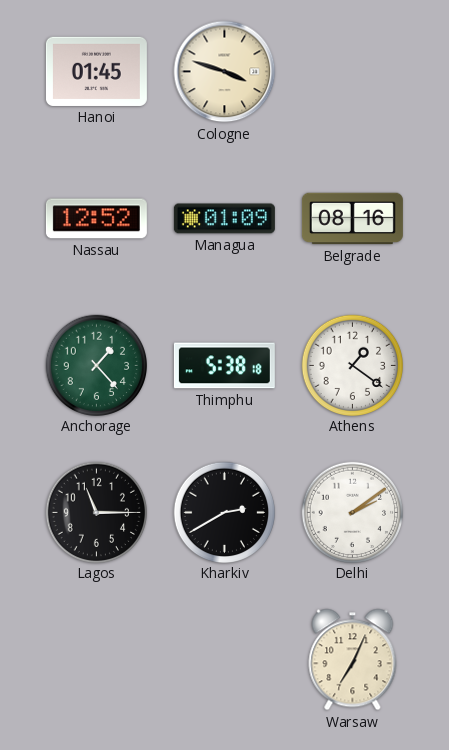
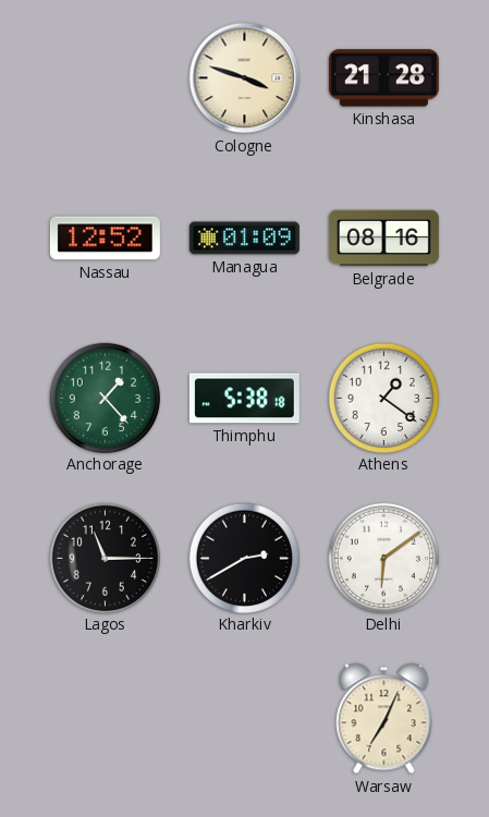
Hanoi: 01:45 -> none (96, 71)
Kinshasa: none -> 21:28 (383, 78)
Delhi: 2:09 -> 6:09 (383, 558)
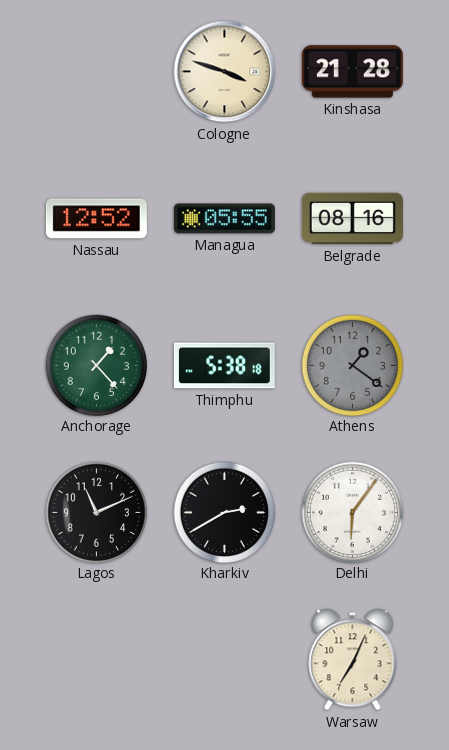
Managua: 01:09 -> 05:55 (224, 219)
Athens dial: white -> grey (352, 365)
Lagos: 11:15 -> 11:11 (96, 512)
Delhi: 6:09 -> 6:06 (352, 512)
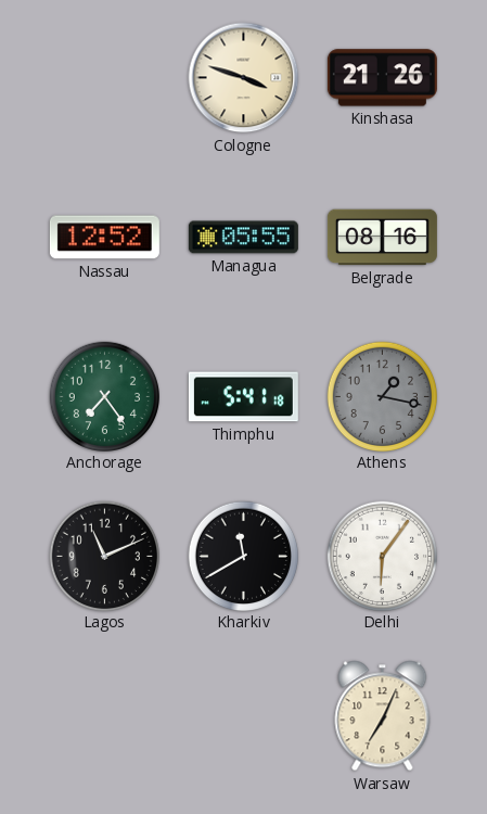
Kinshasa: 21:28 -> 21:26 (382, 78)
Anchorage: 1:23 -> 7:24 (104, 396)
Thimphu: 5:38 -> 5:41 (243, 397)
Athens: 1:21 -> 1:17 (382, 396)
Kharkiv: 2:40 -> 11:40 (243, 556)
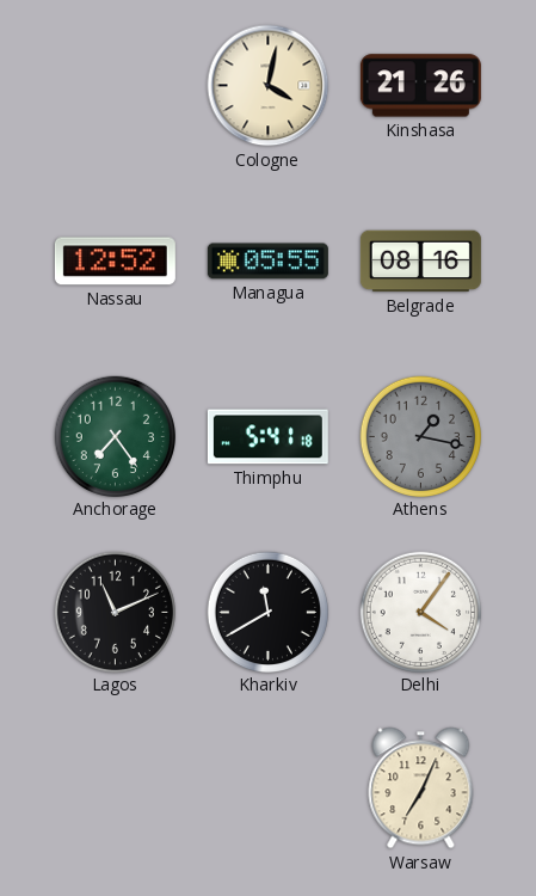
Cologne: 3:48 -> 4:02 (269, 86)
Delhi: 6:06 -> 4:06 (420, 612)
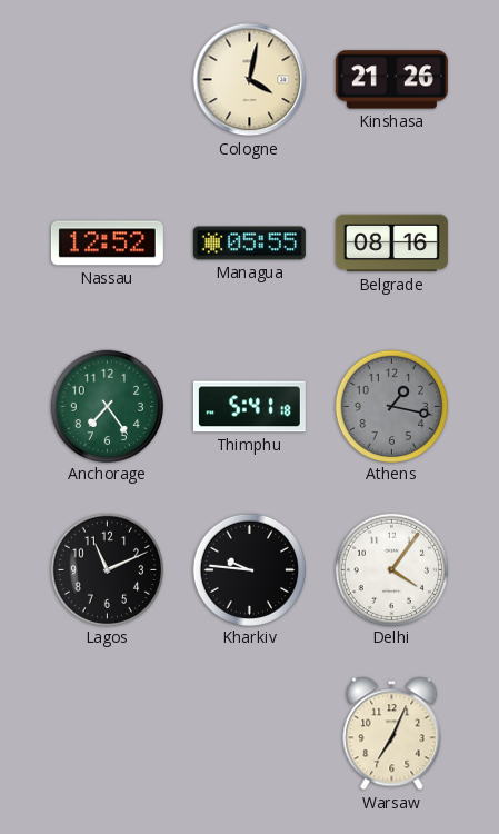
Kharkiv: 11:40 -> 9:46 (249, 569)
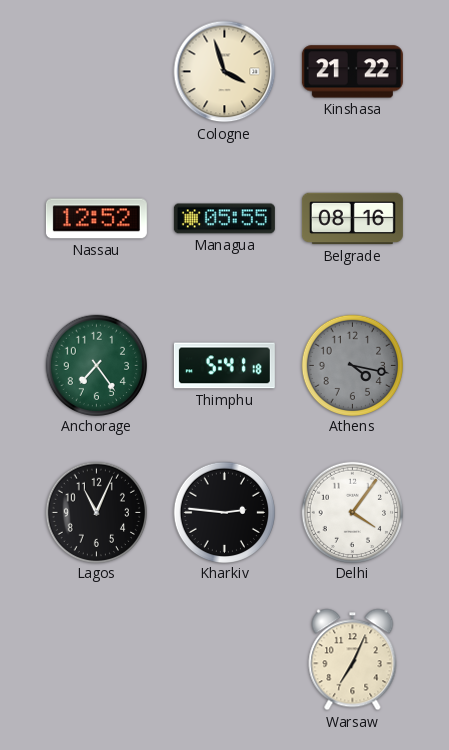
Cologne: 4:02 -> 3:57 (225, 72)
Kinshasa: 21:26 -> 21:22 (352, 72)
Athens: 1:17 -> 4:17 (352, 365)
Lagos: 11:11 -> 11:04 (96, 512)
Kharkiv: 9:46 -> 2:46 (224, 512)
